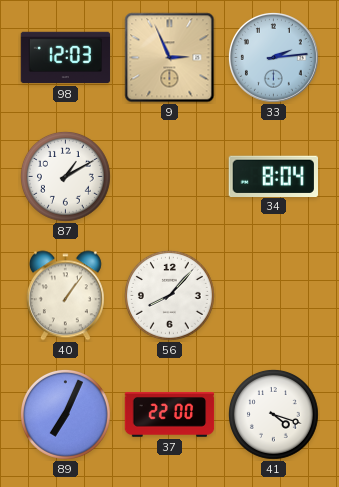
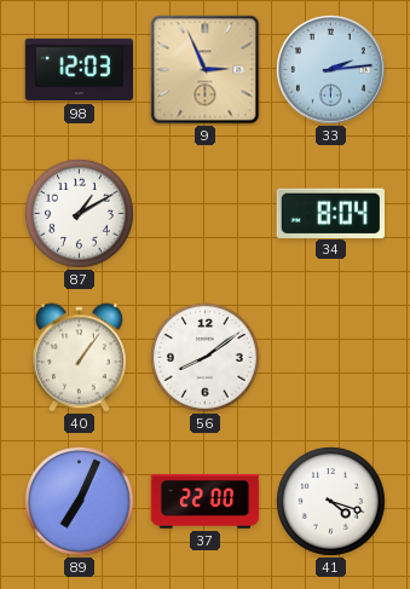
56: 8:07 -> 8:09 (206, 358)
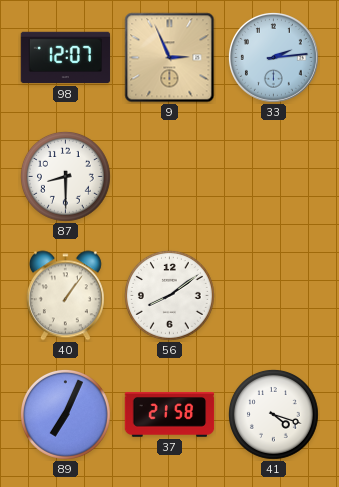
98: 12:03 -> 12:07 (66, 58)
87: 1:10 -> 8:30 (66, 177)
34: 8:04 -> none (330, 213)
37: 22:00 -> 21:58 (170, 415)
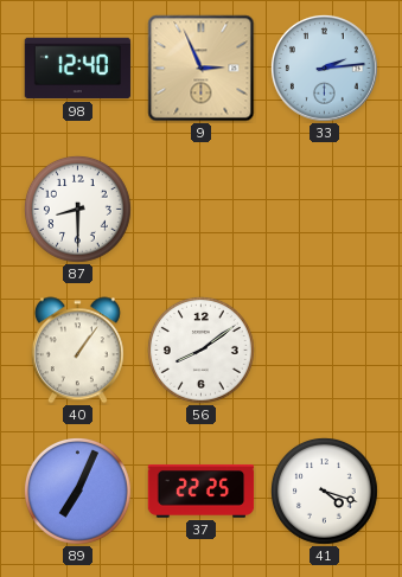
98: 12:07 -> 12:40 (78, 69)
37: 21:58 -> 22:25 (202, 492)
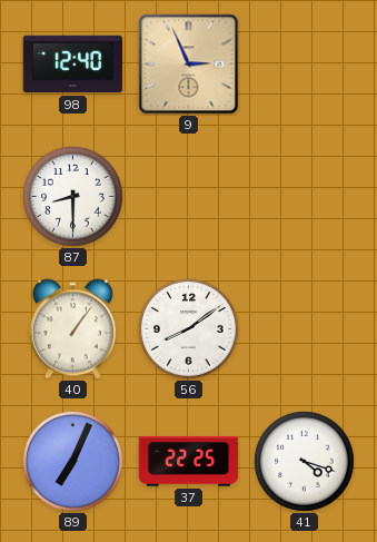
33: 2:14 -> none (324, 68)
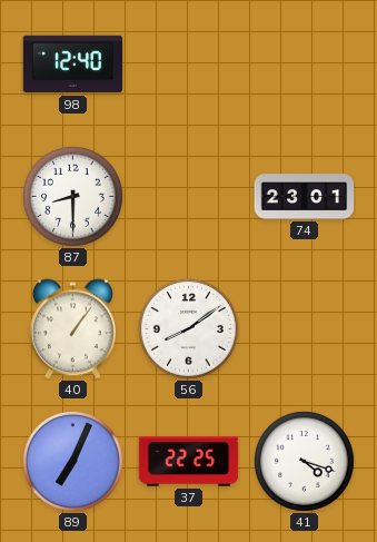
9: 2:56 -> none (189, 65)
74: none -> 23:01 (305, 197)
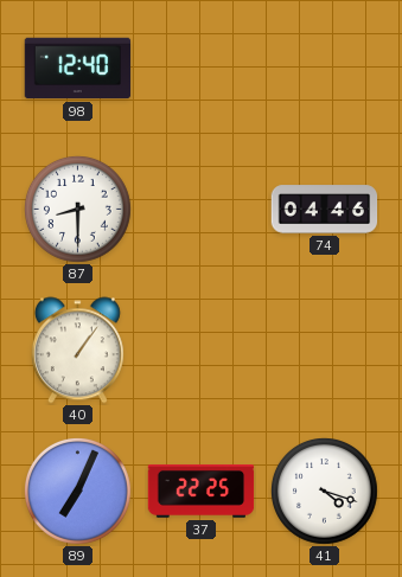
74: 23:01 -> 04:46 (325, 210)
56: 8:09 -> none (189, 329)
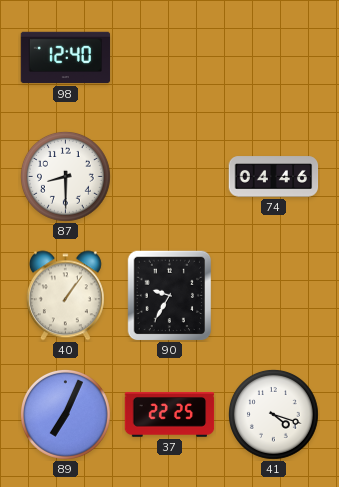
90: none -> 9:35 (170, 296)
